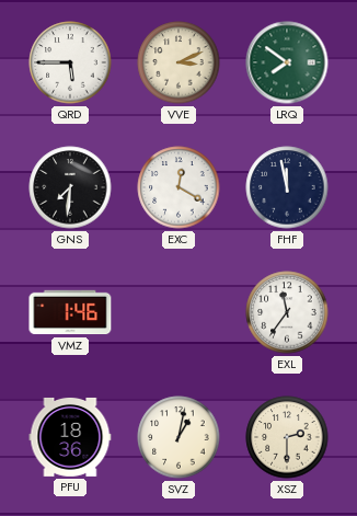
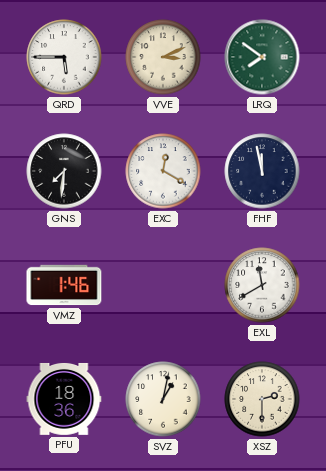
EXL: 11:36 -> 11:40 (262, 285)
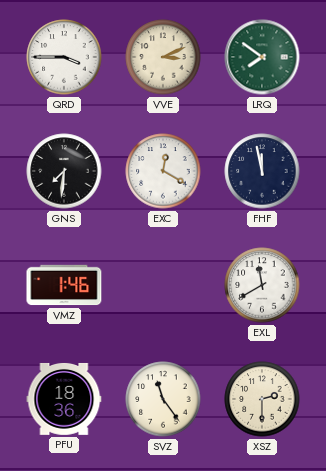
QRD: 5:45 -> 3:45 (64, 57)
SVZ: 1:02 -> 11:24 (163, 399)
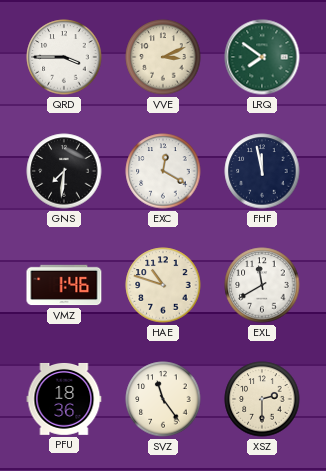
HAE: none -> 10:48 (163, 285)
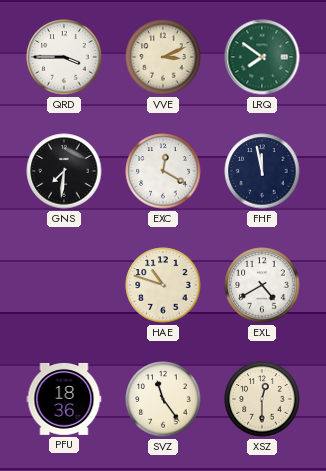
VMZ: 1:46 -> none (64, 285)
EXL: 11:40 -> 4:40 (262, 285)
XSZ: 2:30 -> 12:30 (262, 399)
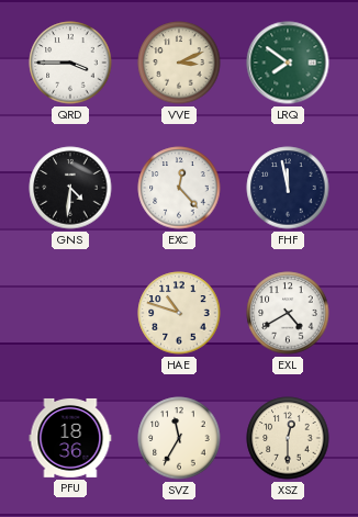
GNS: 7:31 -> 4:31 (70, 188)
EXC: 12:20 -> 12:23 (179, 188)
SVZ: 11:24 -> 11:35 (179, 438)
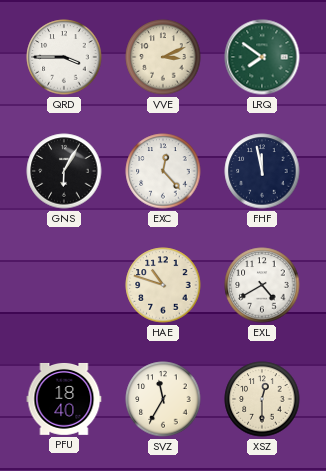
GNS: 4:31 -> 6:05 (64, 171)
PFU: 18:36 -> 18:40 (64, 399)
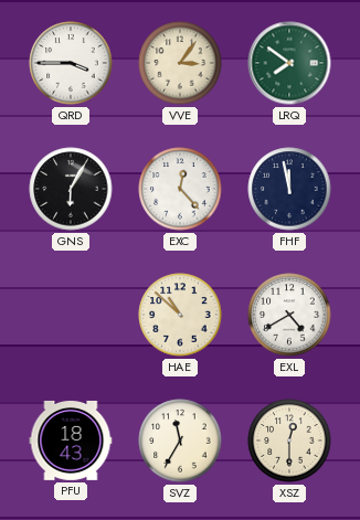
VVE: 3:11 -> 3:06 (180, 63)
HAE: 10:48 -> 10:52 (180, 315)
PFU: 18:40 -> 18:43 (71, 441)
